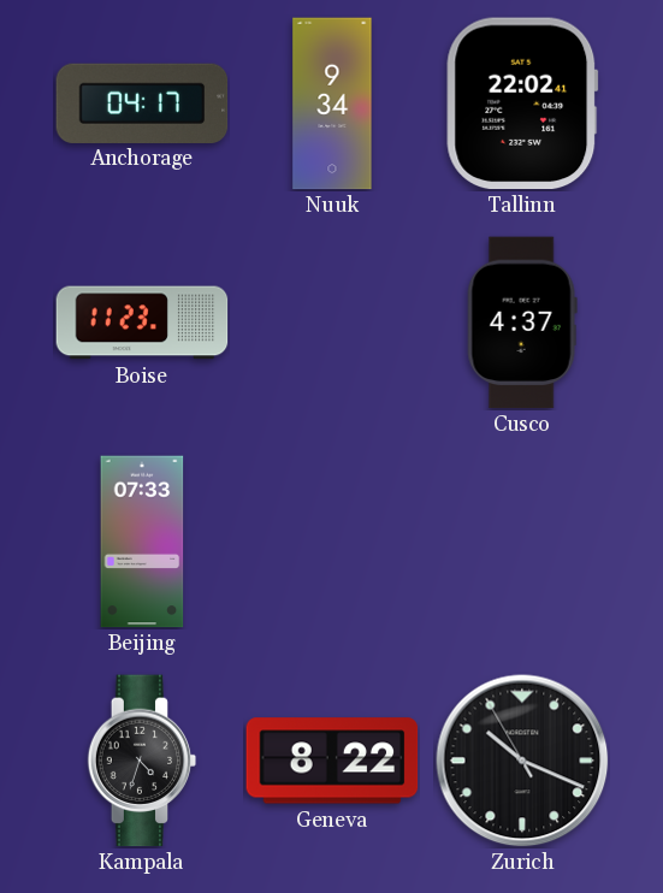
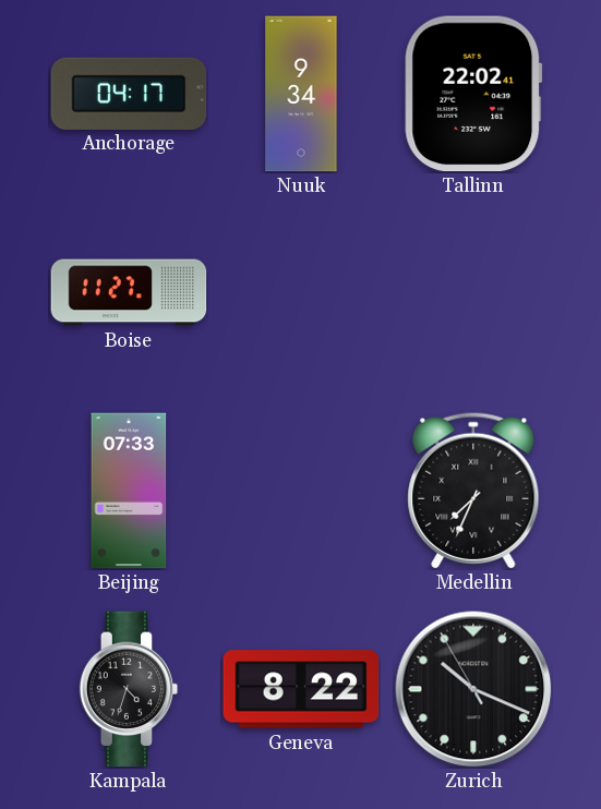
Boise: 11:23 -> 11:27 (129, 292)
Cusco: 4:37 -> none (522, 323)
Medellin: none -> 7:34 (473, 491)
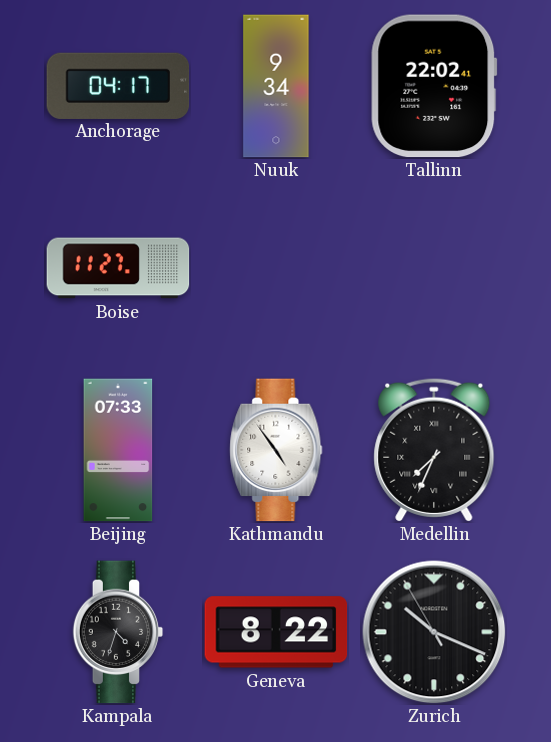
Kathmandu: none -> 4:54 (276, 450)
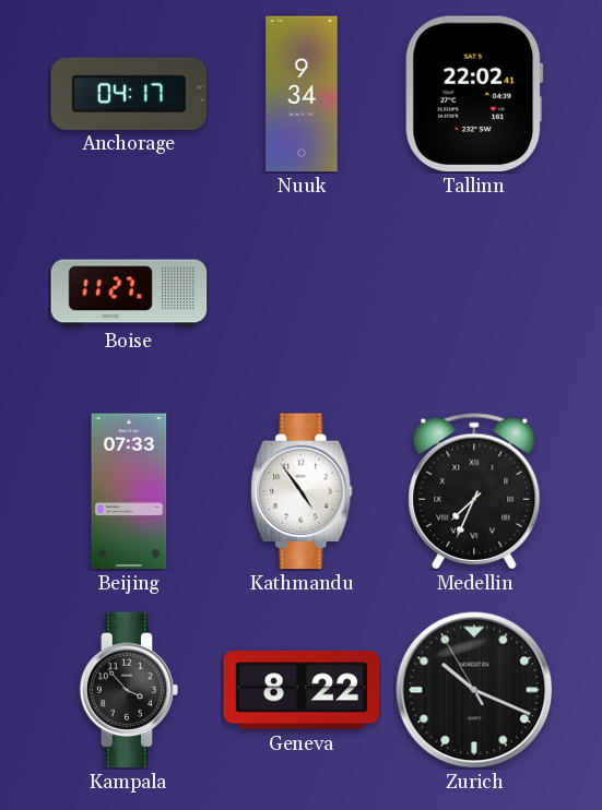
Kampala: 4:33 -> 3:53 (129, 690)
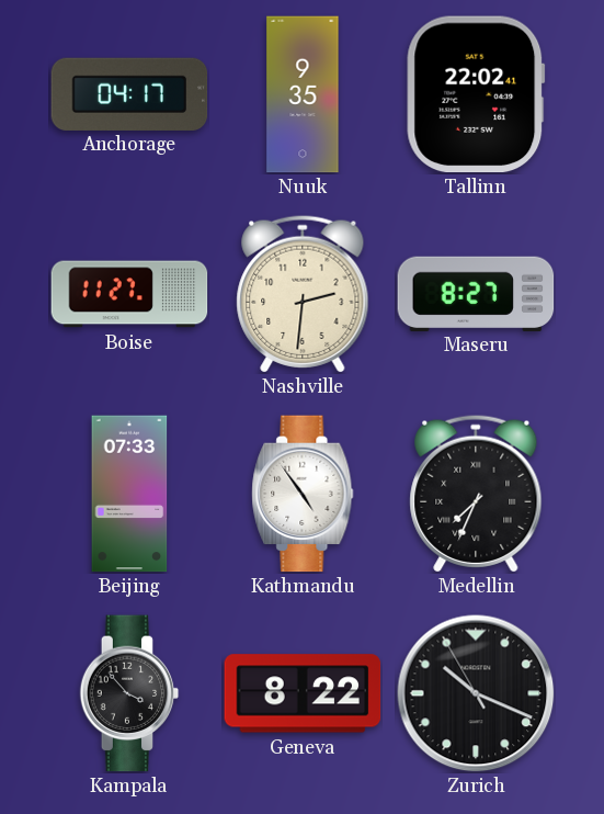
Nuuk: 9:34 -> 9:35 (303, 94)
Nashville: none -> 2:31 (303, 294)
Maseru: none -> 8:27 (476, 293)
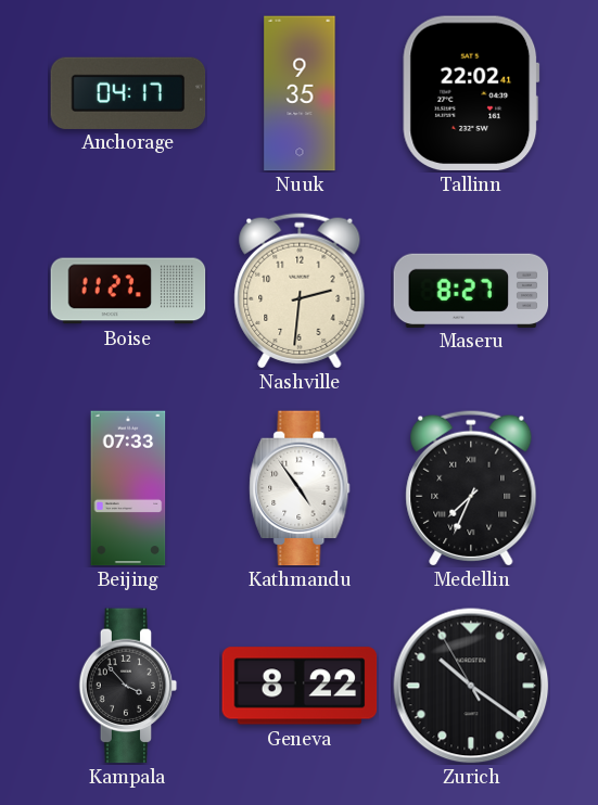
Zurich: 10:18 -> 10:20 (471, 686)
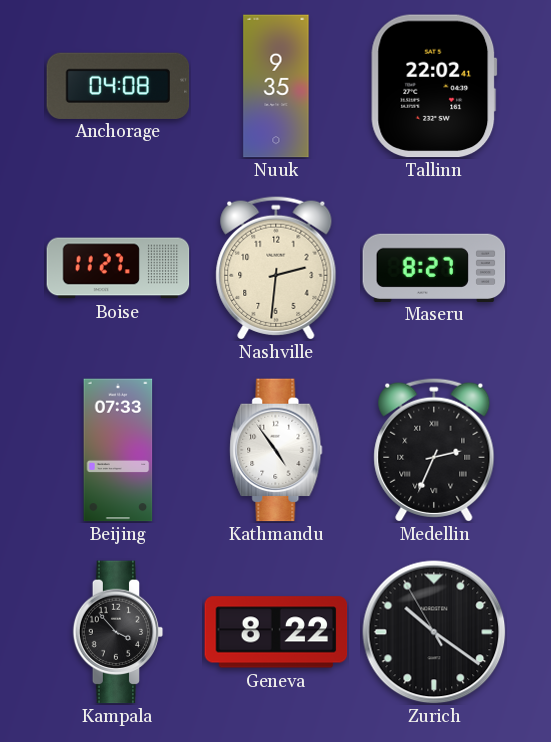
Anchorage: 04:17 -> 04:08 (118, 85)
Medellin: 7:34 -> 2:34 (434, 450)
